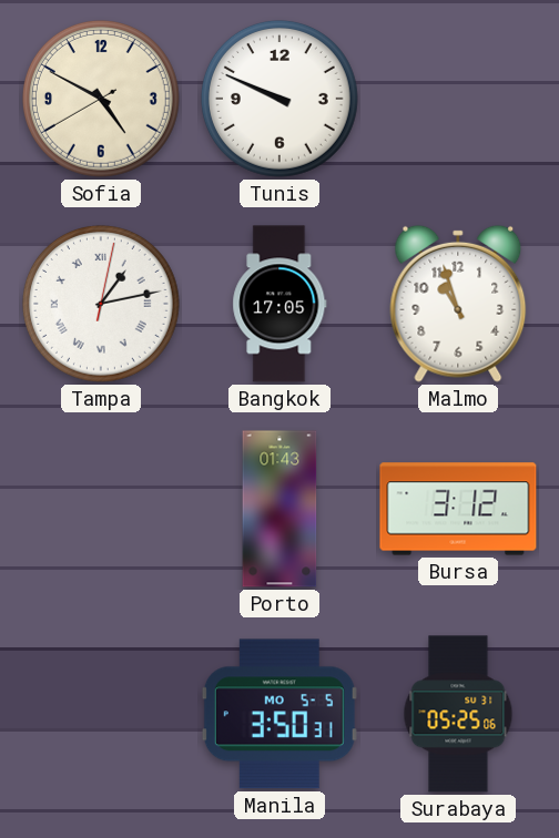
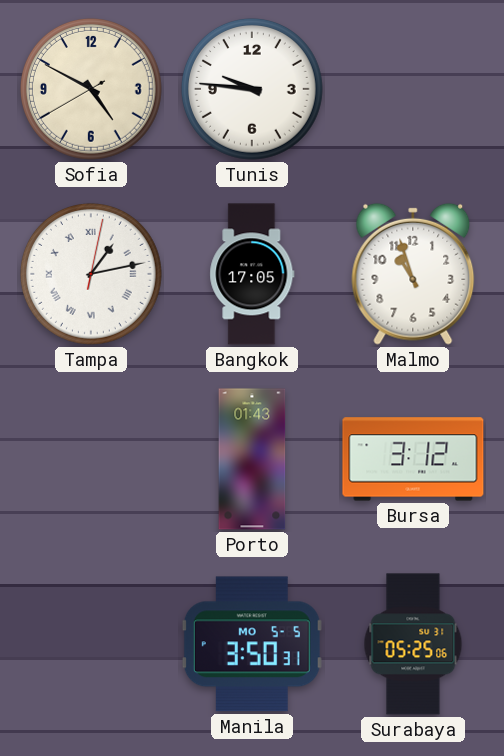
Tunis: 9:49 -> 9:46 (252, 89)
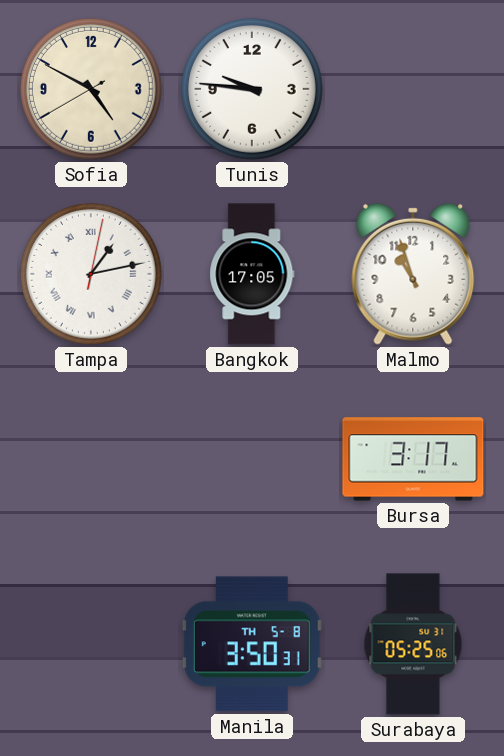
Porto: 01:43 -> none (252, 459)
Bursa: 3:12 -> 3:17 (413, 459)
Manila date: MO 5-5 -> TH 5-8 (252, 644)
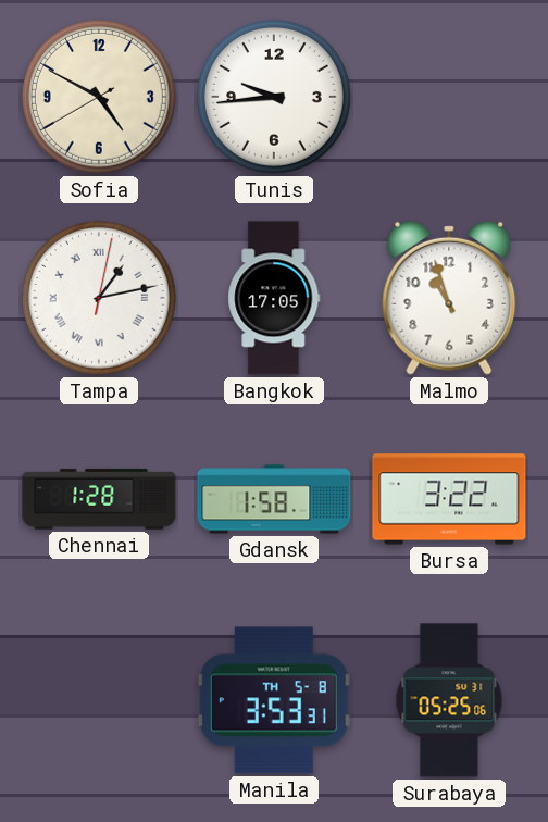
Tunis: 9:46 -> 9:44 (274, 97)
Chennai: none -> 1:28 (99, 499)
Gdansk: none -> 1:58 (274, 499)
Bursa: 3:17 -> 3:22 (449, 499)
Manila: 3:50 -> 3:53 (274, 700)
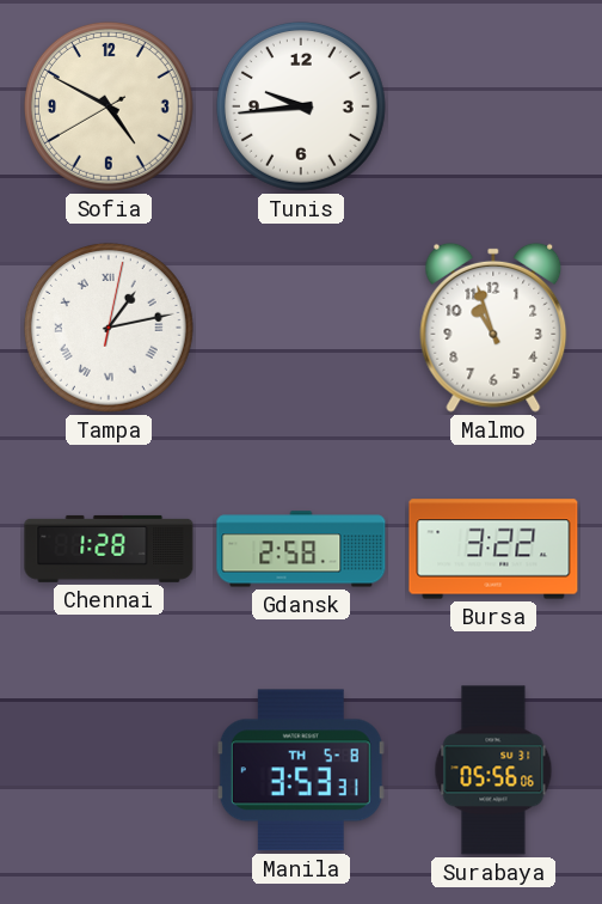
Bangkok: 17:05 -> none (274, 298)
Gdansk: 1:58 -> 2:58 (301, 549)
Surabaya: 05:25 -> 05:56 (493, 770)
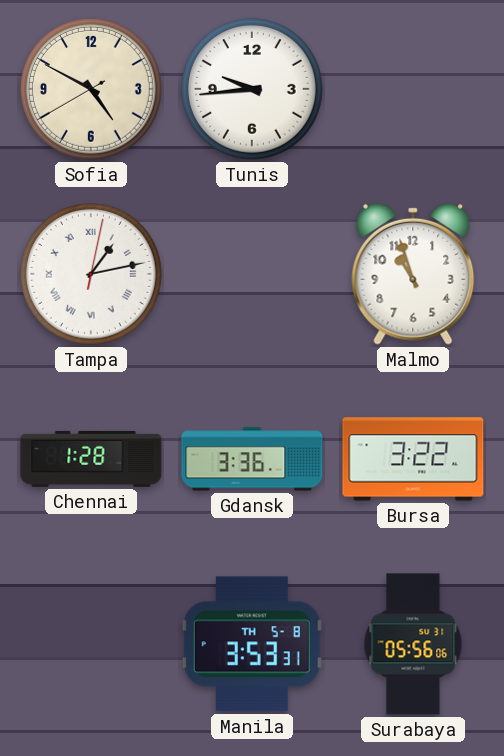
Gdansk: 2:58 -> 3:36 (252, 459)
